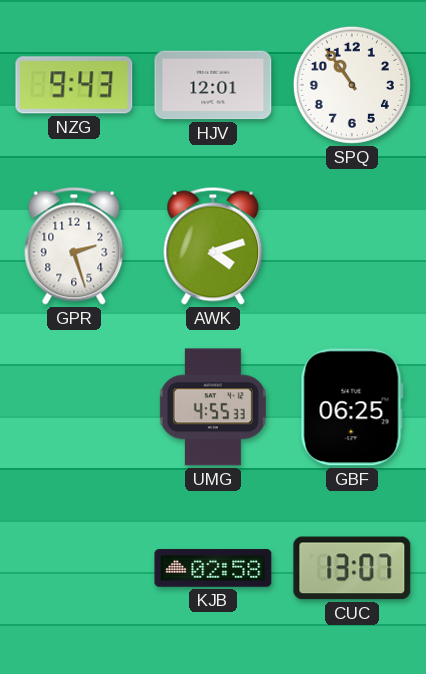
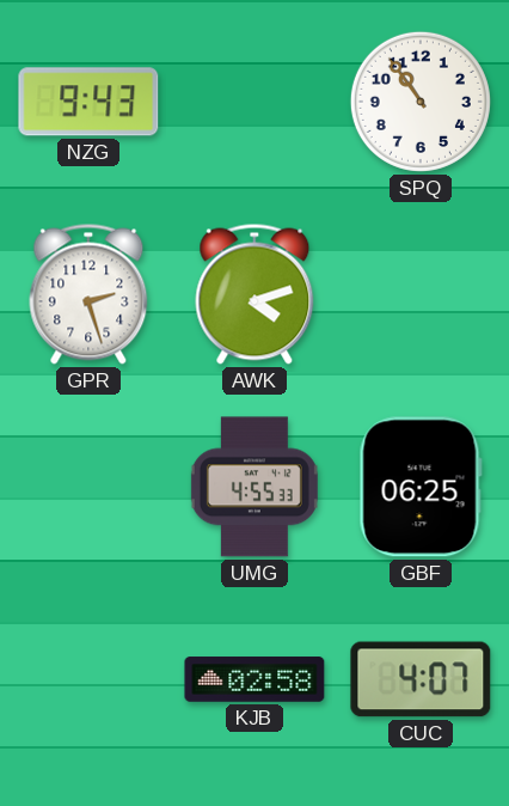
HJV: 12:01 -> none (213, 85)
CUC: 13:07 -> 4:07 (421, 679)
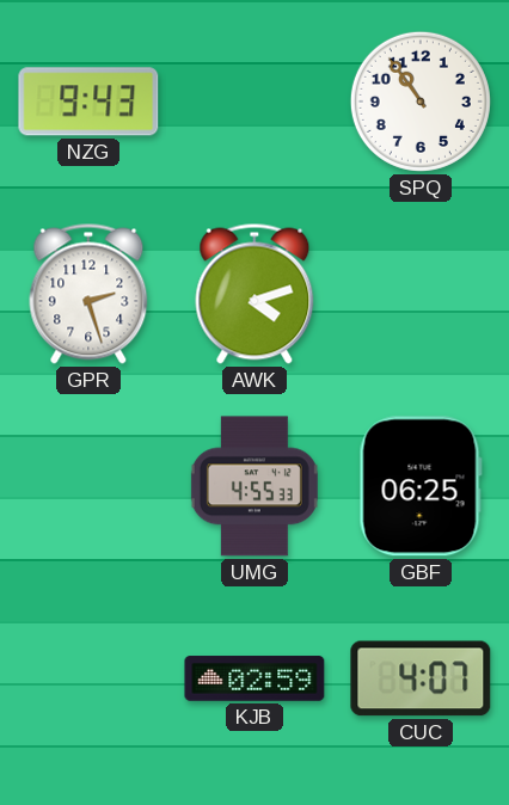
KJB: 02:58 -> 02:59 (254, 678)
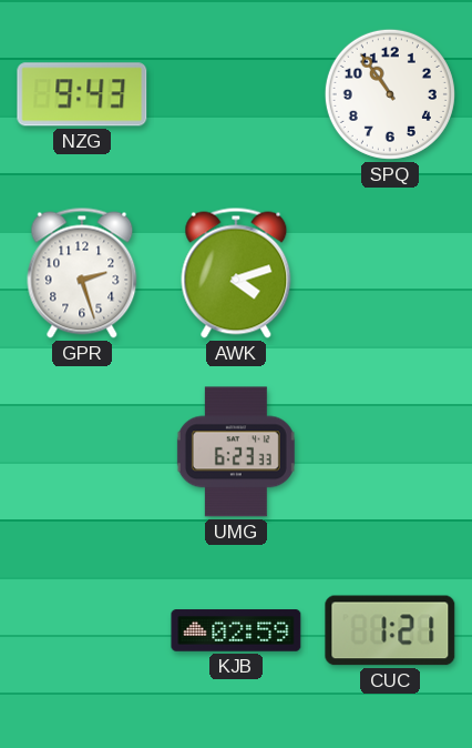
UMG: 4:55 -> 6:23 (236, 452)
GBF: 06:25 -> none (421, 486)
CUC: 4:07 -> 1:21 (390, 630)
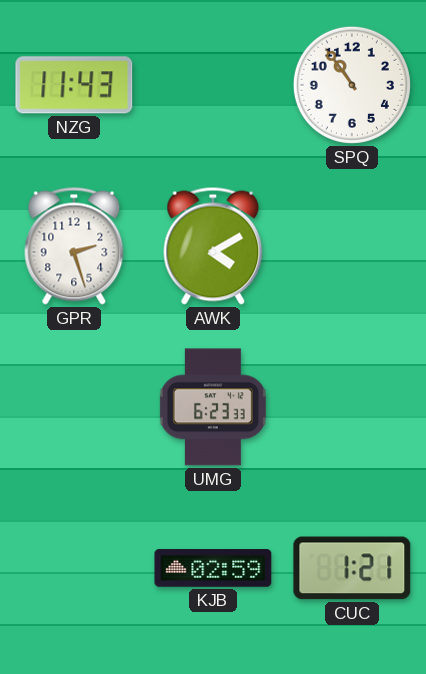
NZG: 9:43 -> 11:43 (74, 85)
AWK: 4:12 -> 4:10 (213, 246)
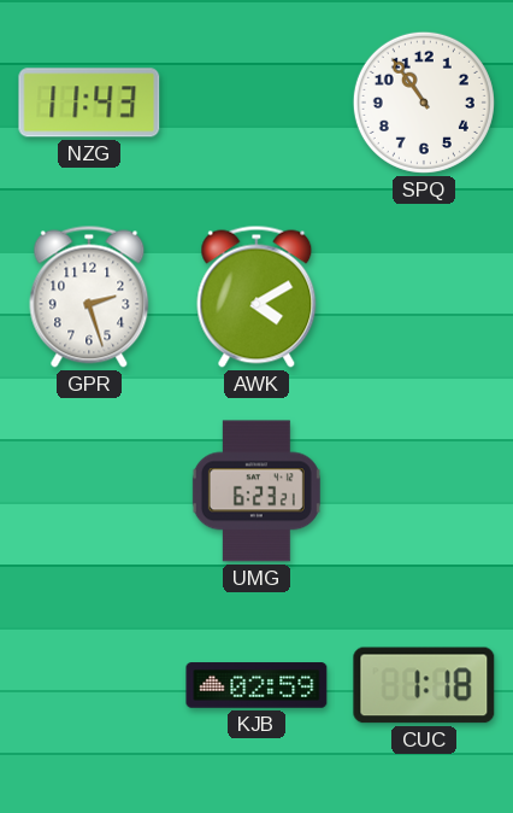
UMG: 6:23:33 -> 6:23:21 (256, 491)
CUC: 1:21 -> 1:18 (424, 685)
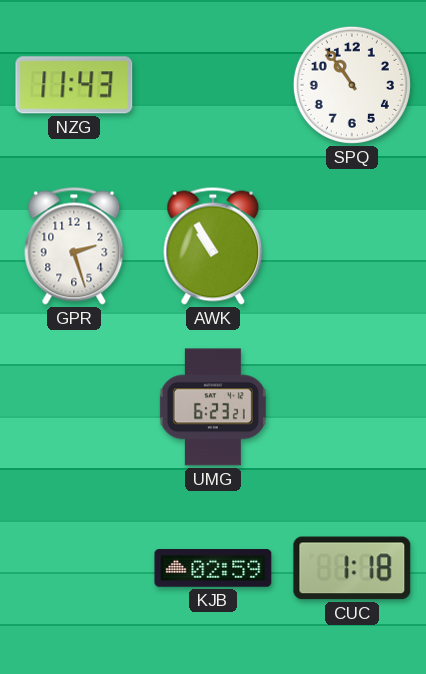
AWK: 4:10 -> 10:55 (213, 246)
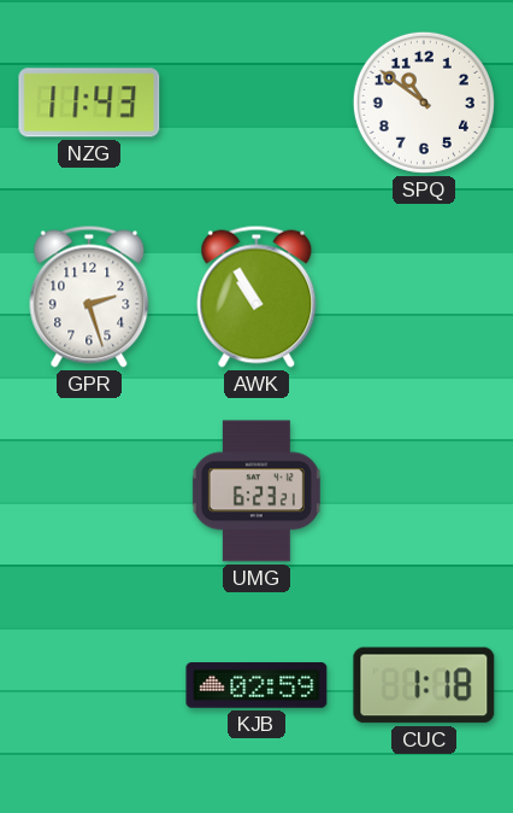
SPQ: 10:54 -> 10:51 (424, 103)
